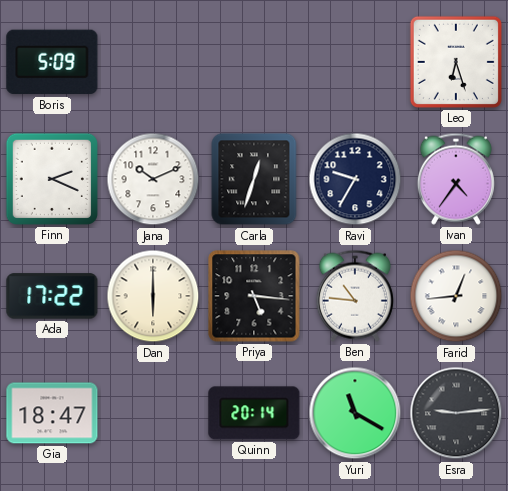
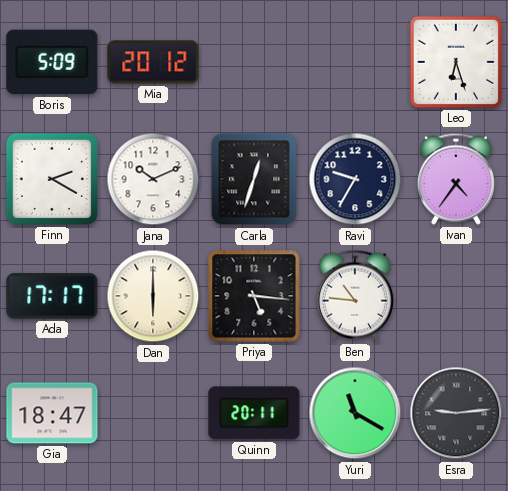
Mia: none -> 20:12 (153, 62)
Finn: 2:19 -> 2:20 (52, 179)
Ada: 17:22 -> 17:17 (52, 296)
Farid: 12:44 -> none (456, 296)
Quinn: 20:14 -> 20:11 (254, 413)
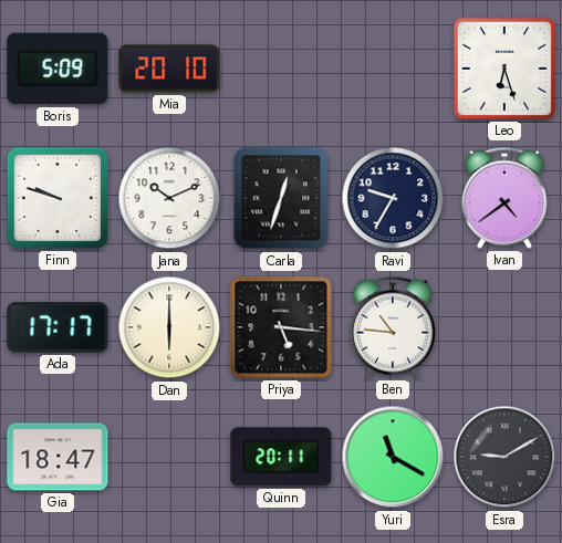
Mia: 20:12 -> 20:10 (169, 69)
Finn: 2:20 -> 9:48 (58, 198)
Ivan: 4:36 -> 4:39 (504, 198)
Esra: 9:14 -> 9:10 (504, 457)
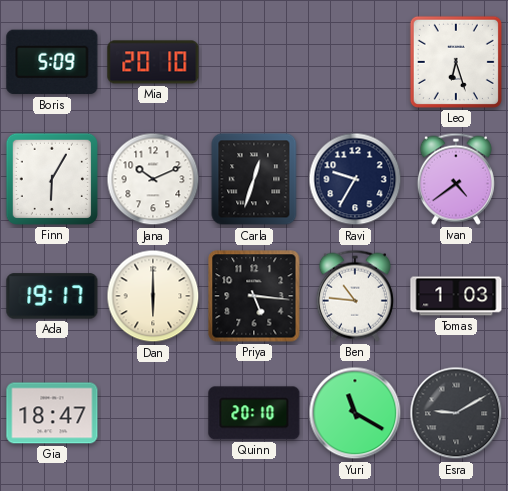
Finn: 9:48 -> 6:05 (52, 179)
Ada: 17:17 -> 19:17 (52, 296)
Tomas: none -> 1:03 (456, 296)
Quinn: 20:11 -> 20:10 (254, 413)
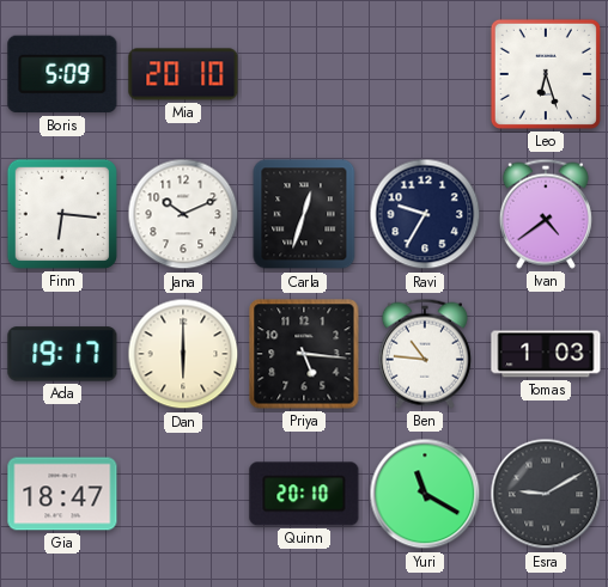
Finn: 6:05 -> 6:16 (62, 214)
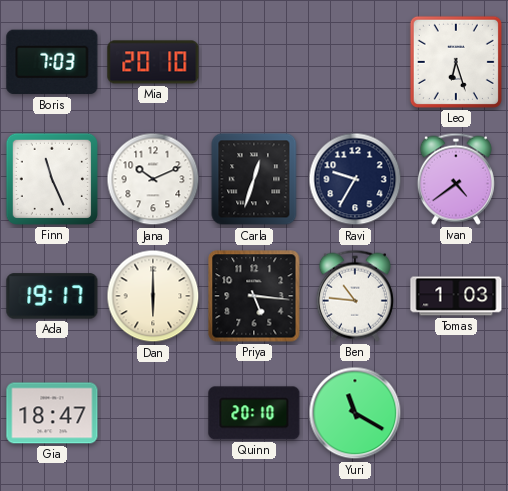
Boris: 5:09 -> 7:03 (52, 62)
Finn: 6:16 -> 11:26 (52, 179)
Esra: 9:10 -> none (546, 494)
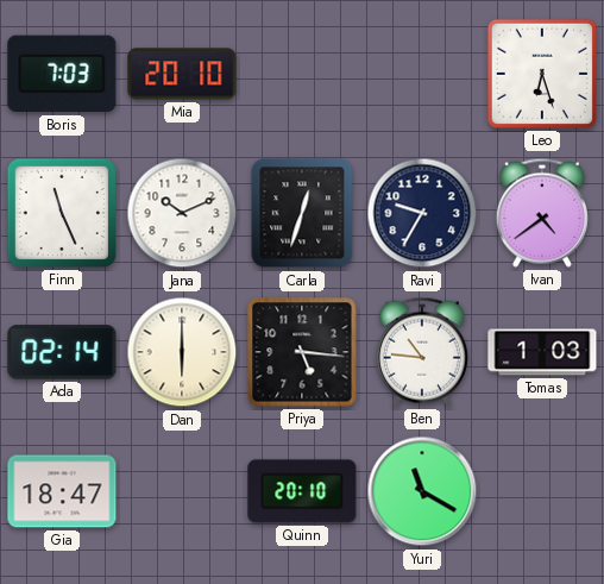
Ada: 19:17 -> 02:14 (62, 352)
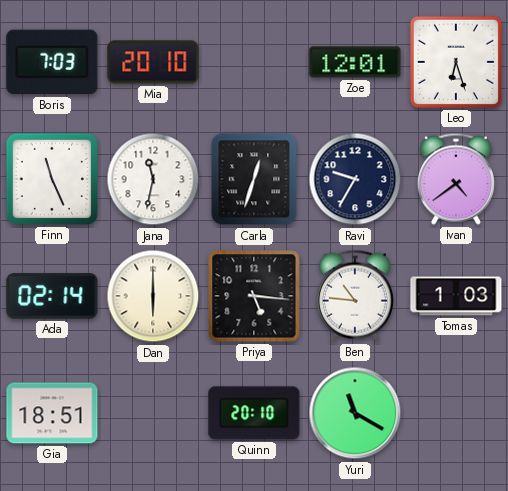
Zoe: none -> 12:01 (355, 62)
Jana: 10:11 -> 11:32 (153, 179)
Gia: 18:47 -> 18:51 (52, 413)
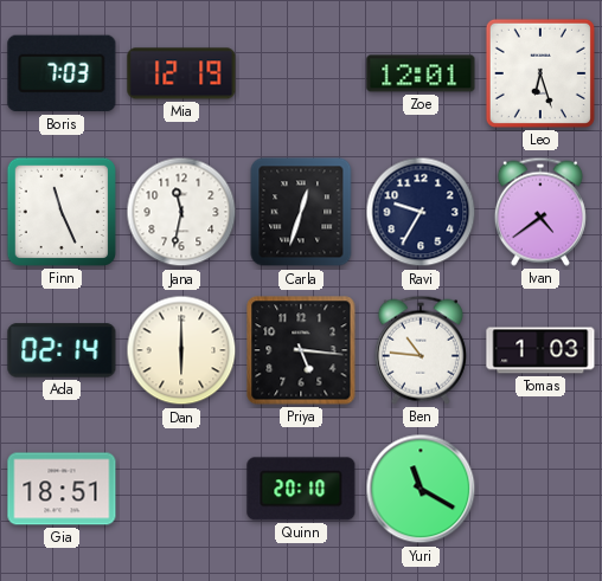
Mia: 20:10 -> 12:19 (181, 73)
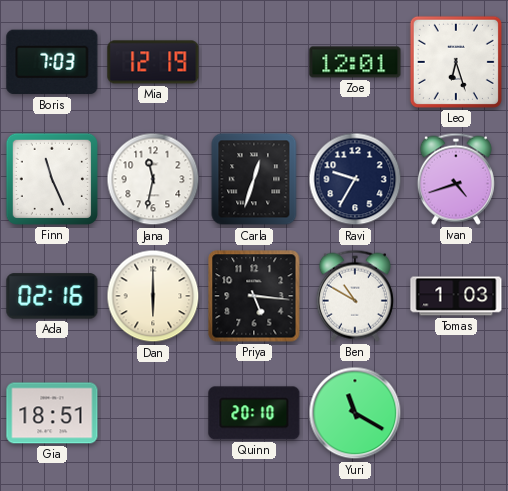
Ivan: 4:39 -> 4:42 (456, 179)
Ada: 02:14 -> 02:16 (52, 296)
Ben: 10:46 -> 10:50 (355, 296)
